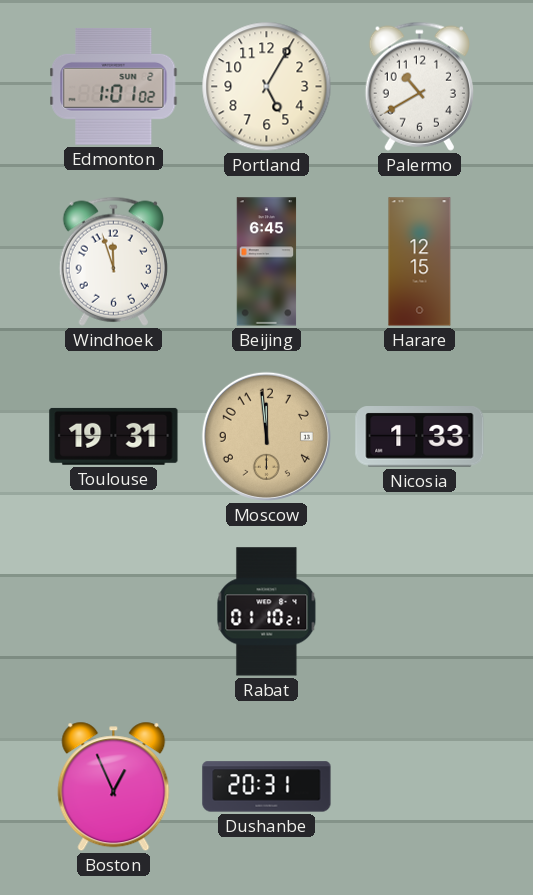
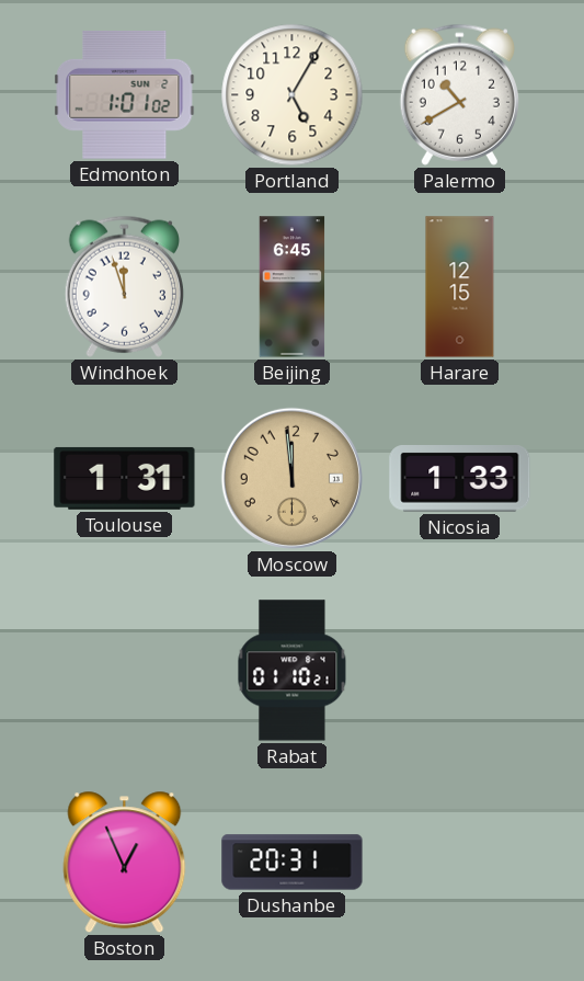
Toulouse: 19:31 -> 1:31 (125, 478)
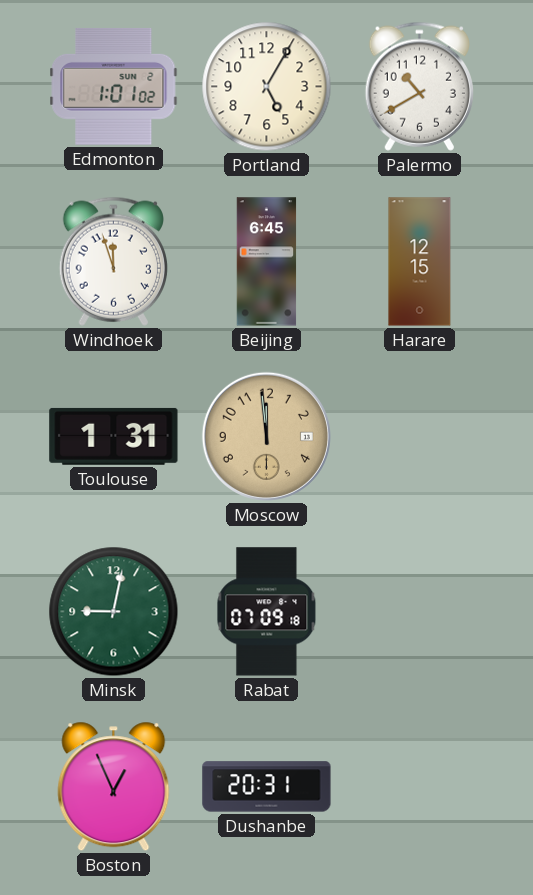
Nicosia: 1:33 -> none (460, 479)
Minsk: none -> 9:02 (114, 612)
Rabat: 01:10 -> 07:09 (267, 612)
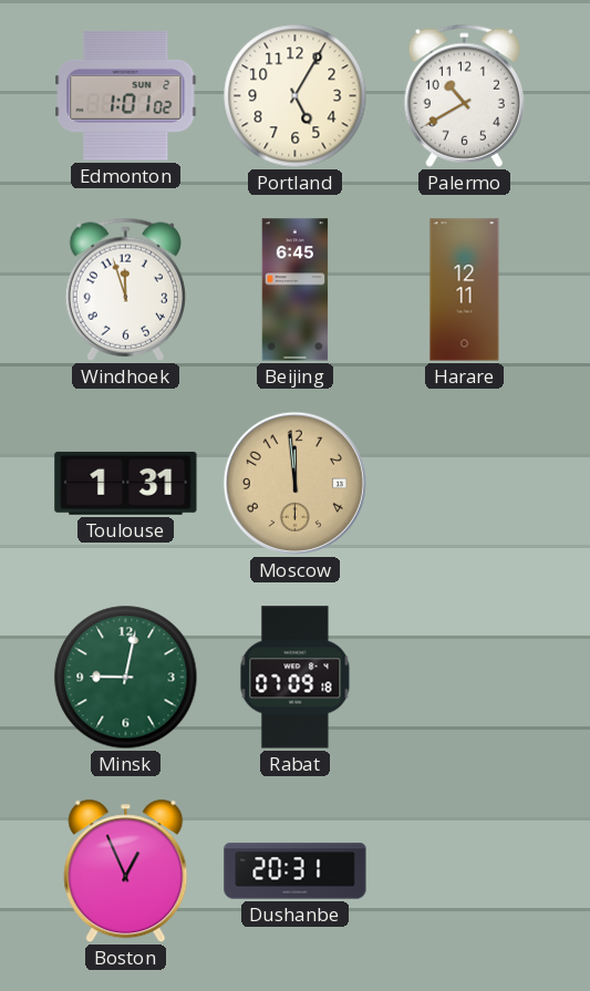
Harare: 12:15 -> 12:11 (465, 290)
